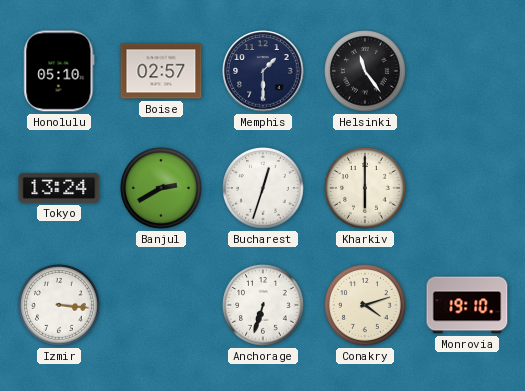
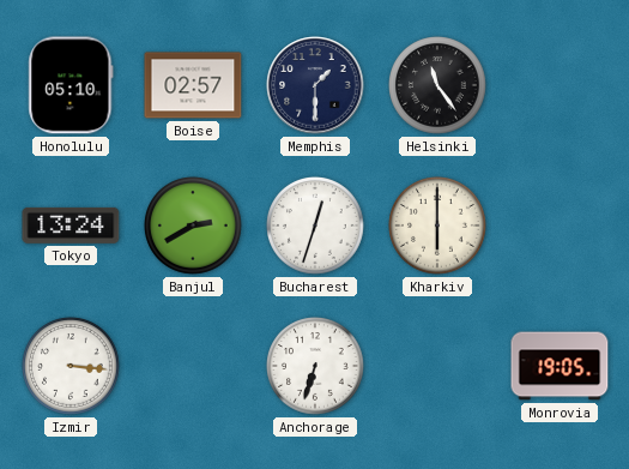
Conakry: 4:12 -> none (366, 306)
Monrovia: 19:10 -> 19:05 (560, 366)
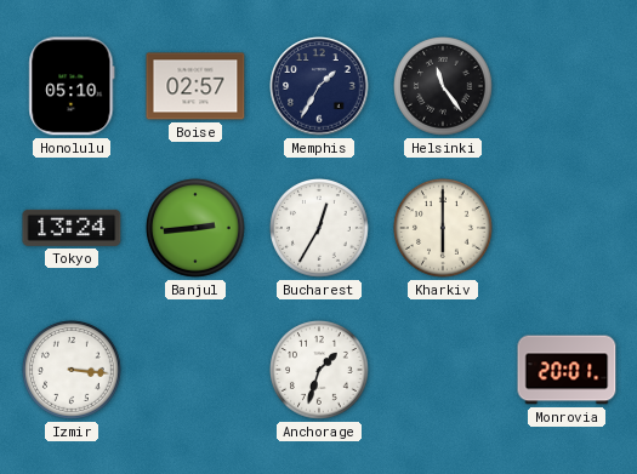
Memphis: 1:30 -> 1:35 (319, 86)
Banjul: 2:40 -> 2:44 (197, 229)
Bucharest: 12:33 -> 12:35 (320, 229)
Anchorage: 6:33 -> 1:33 (320, 371)
Monrovia: 19:05 -> 20:01 (567, 370)
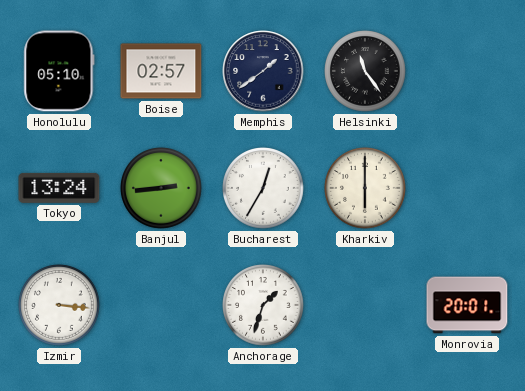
Memphis: 1:35 -> 1:39 (263, 71)
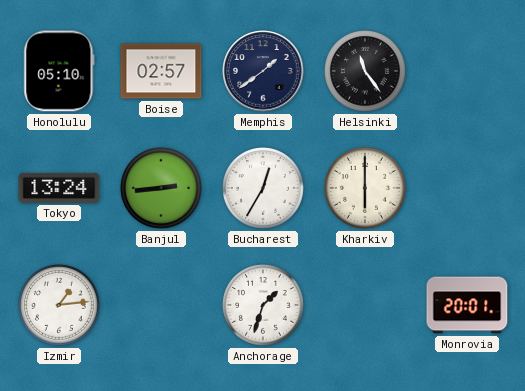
Izmir: 3:16 -> 1:14 (60, 306)
